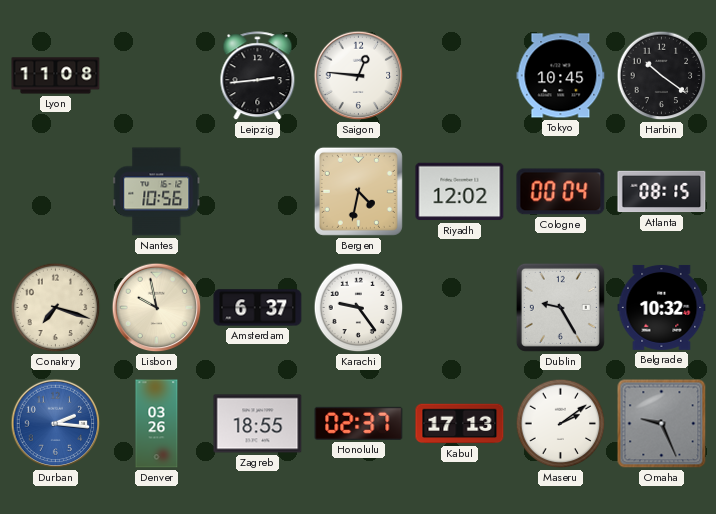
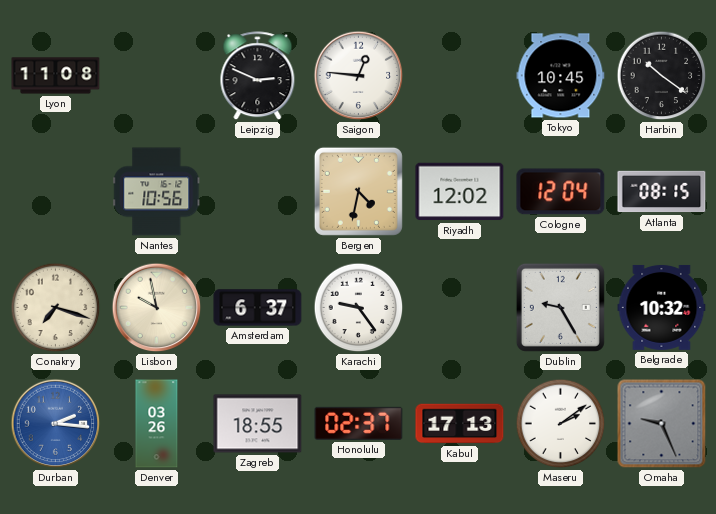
Leipzig: 2:44 -> 2:49 (258, 76)
Cologne: 00:04 -> 12:04 (561, 192)
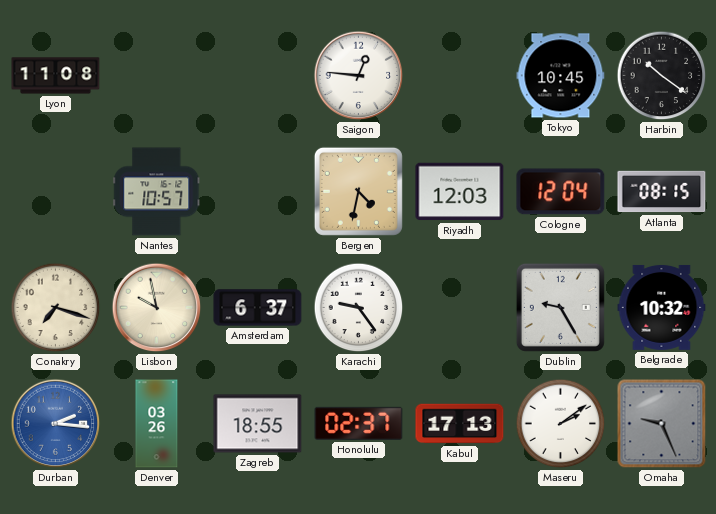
Leipzig: 2:49 -> none (258, 76)
Nantes: 10:56 -> 10:57 (157, 192)
Riyadh: 12:02 -> 12:03 (460, 192)
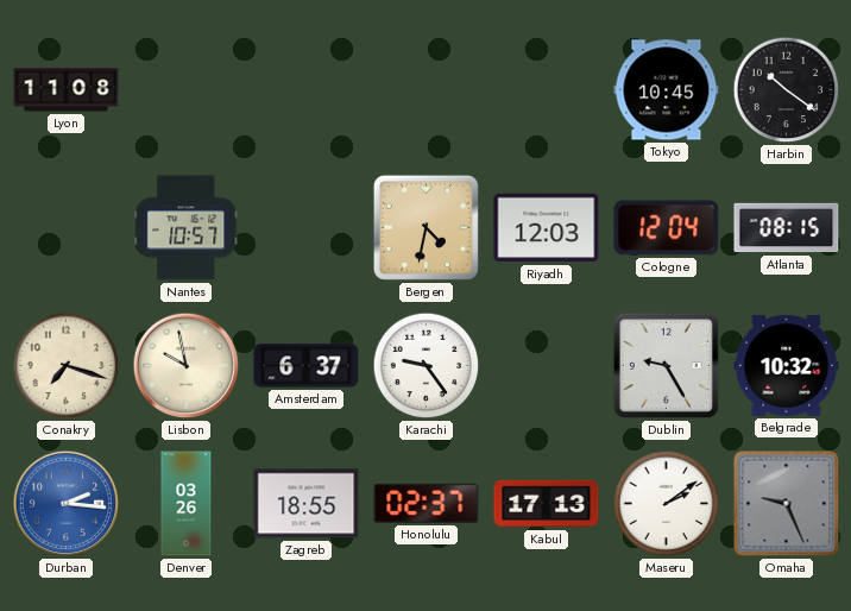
Saigon: 12:46 -> none (359, 76)
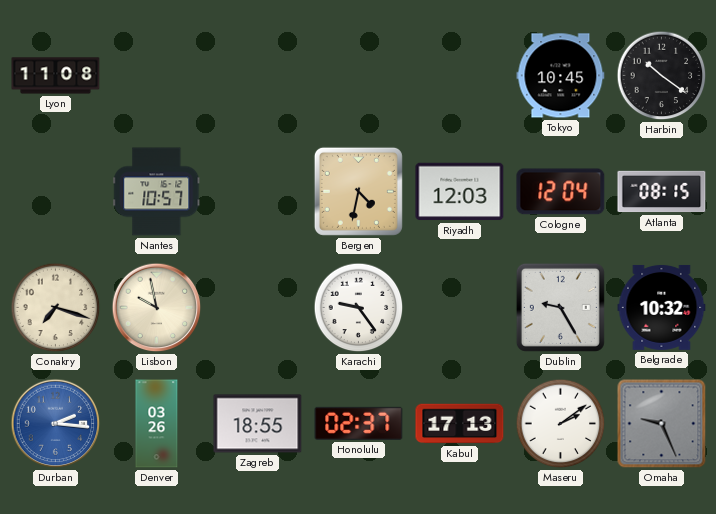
Amsterdam: 6:37 -> none (307, 366)
